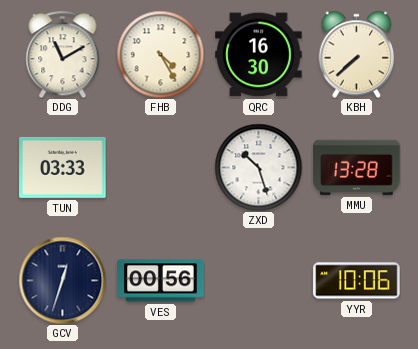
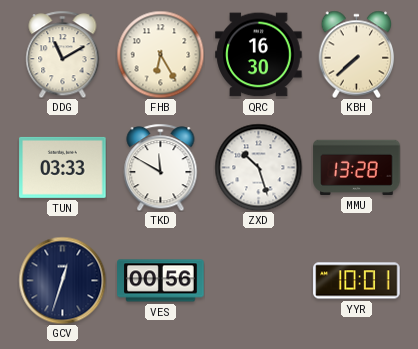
FHB: 4:25 -> 6:25 (160, 54)
TKD: none -> 11:50 (161, 167)
YYR: 10:06 -> 10:01 (357, 281)
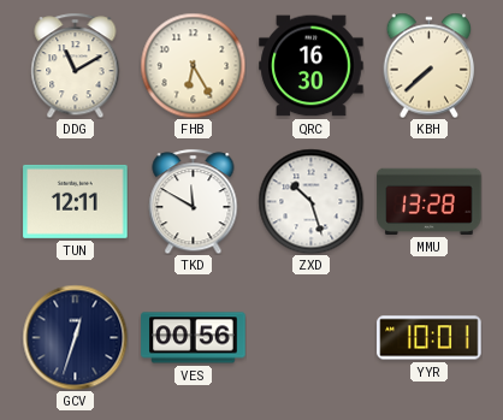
TUN: 03:33 -> 12:11 (76, 201)
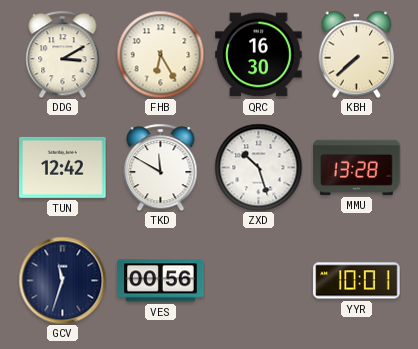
DDG: 11:10 -> 3:10 (63, 54)
TUN: 12:11 -> 12:42 (63, 167)
GCV: 12:33 -> 11:33 (62, 280)
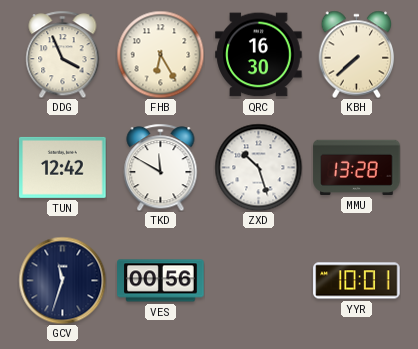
DDG: 3:10 -> 3:56 (63, 54)
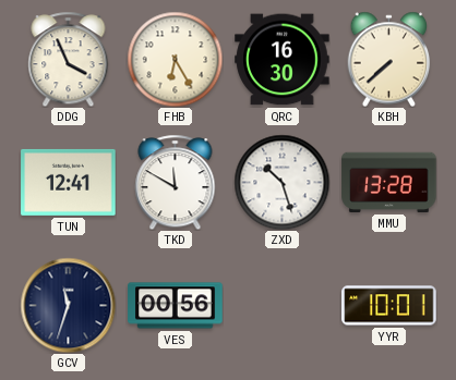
TUN: 12:42 -> 12:41 (69, 182)
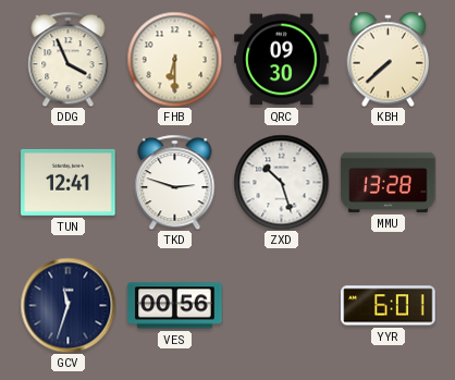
FHB: 6:25 -> 6:30 (174, 59)
QRC: 16:30 -> 09:30 (282, 60)
TKD: 11:50 -> 2:48 (175, 182)
YYR: 10:01 -> 6:01 (389, 306)
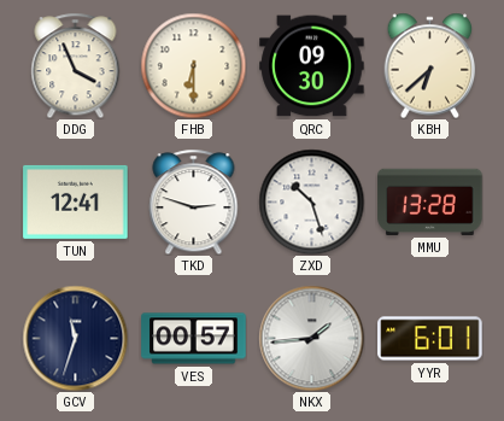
KBH: 7:38 -> 6:38 (430, 65)
VES: 00:56 -> 00:57 (194, 339)
NKX: none -> 1:44 (311, 338)
